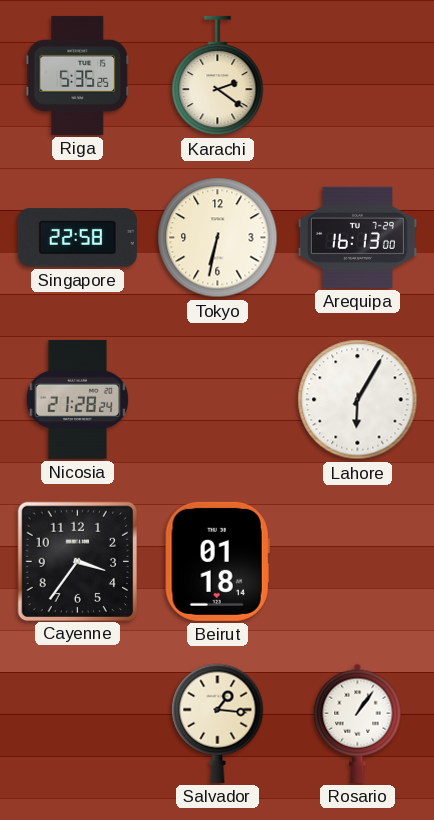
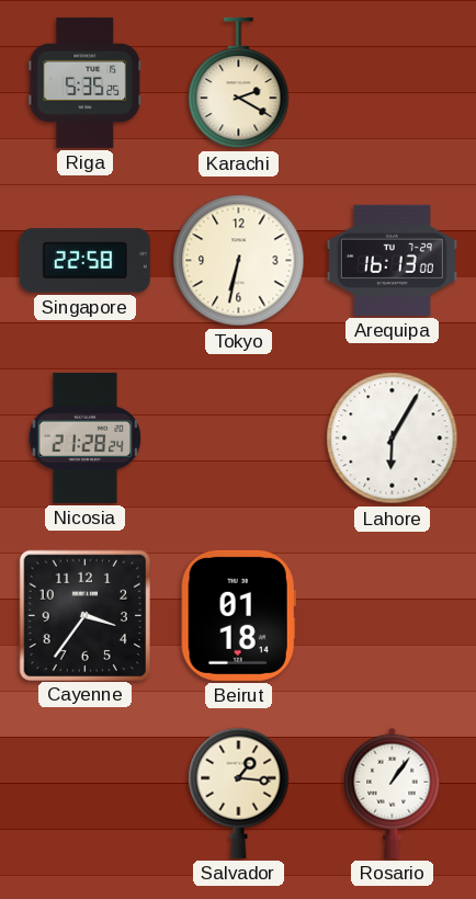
Karachi: 2:21 -> 2:20 (239, 83)
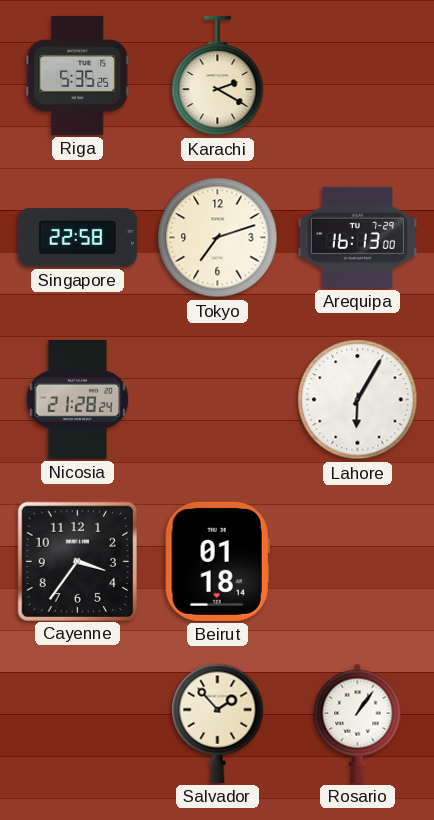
Tokyo: 6:32 -> 7:12 (218, 238)
Salvador: 1:16 -> 1:53 (218, 723)
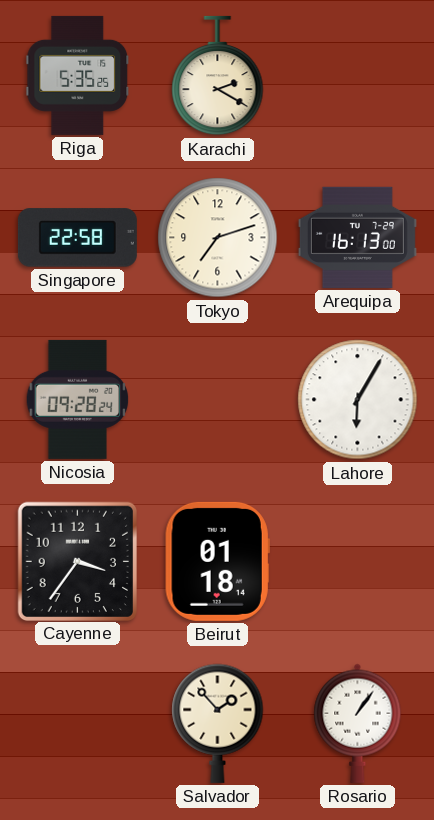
Nicosia: 21:28 -> 09:28 (78, 399)
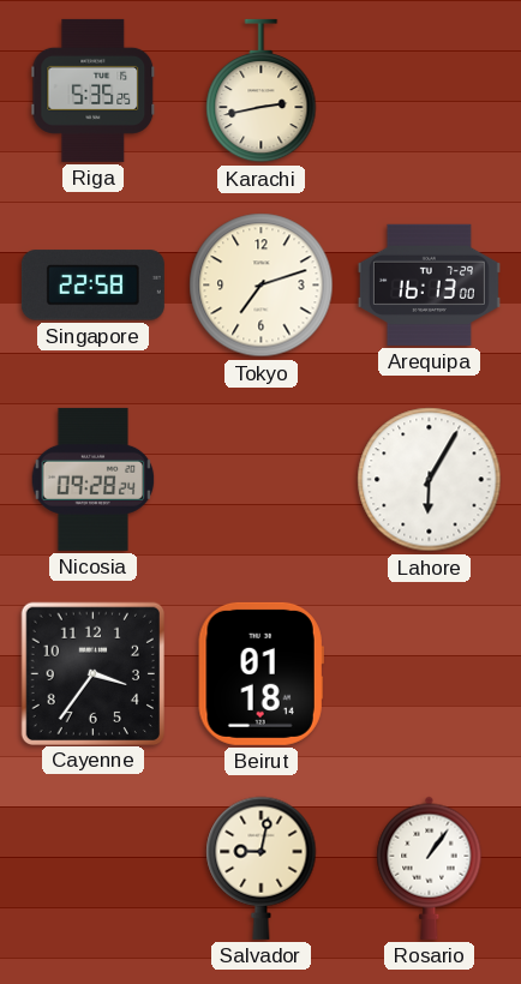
Karachi: 2:20 -> 2:43 (262, 91)
Salvador: 1:53 -> 9:02 (262, 868)
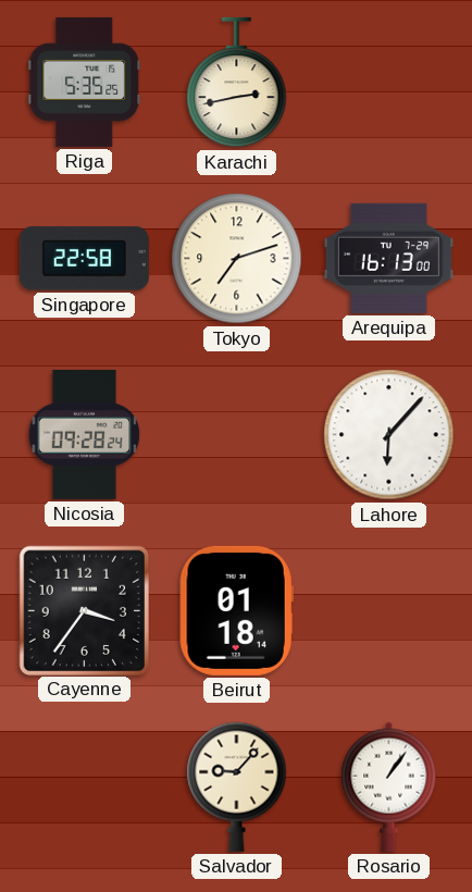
Lahore: 6:05 -> 6:07 (389, 435)
Salvador: 9:02 -> 9:07 (237, 786)
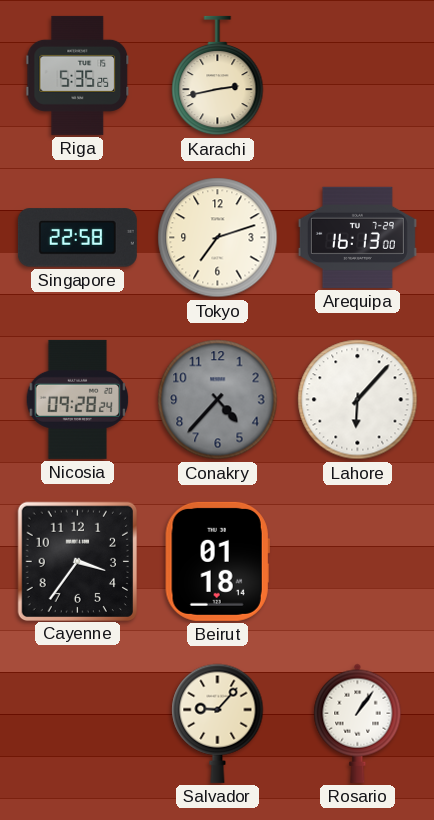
Conakry: none -> 4:37 (218, 400)
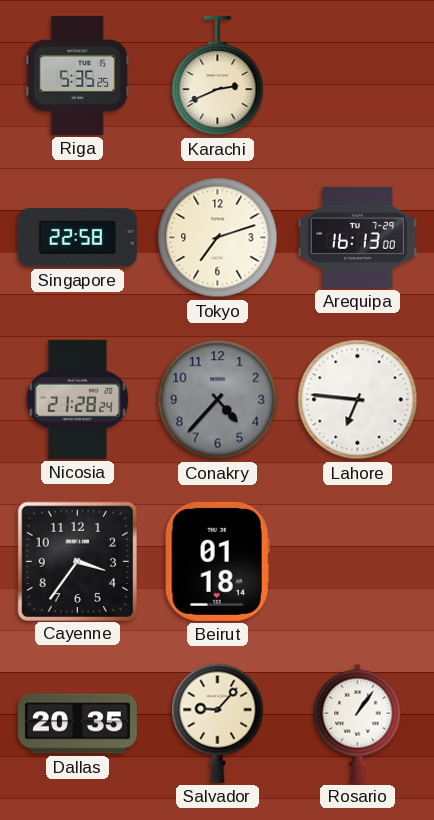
Karachi: 2:43 -> 2:41 (218, 76)
Nicosia: 09:28 -> 21:28 (78, 399)
Lahore: 6:07 -> 6:46 (358, 400)
Dallas: none -> 20:35 (77, 724)
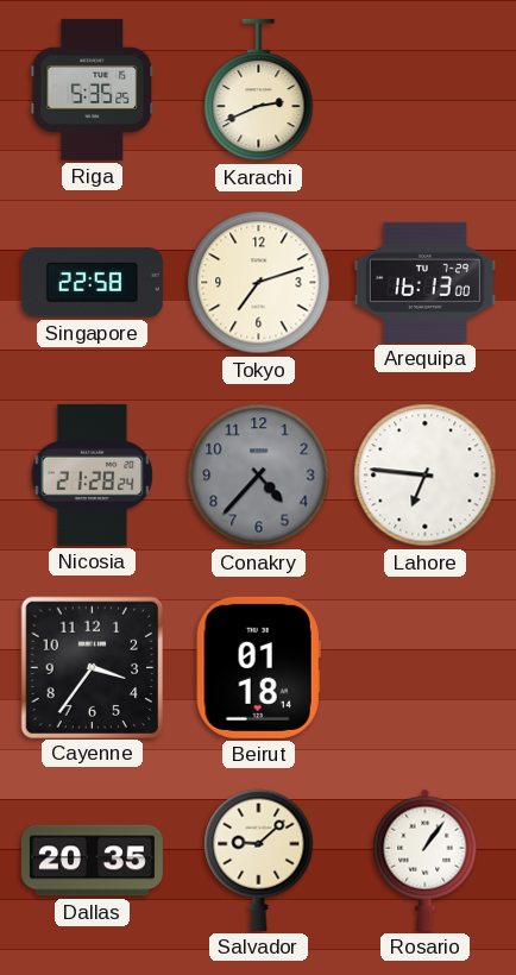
Salvador: 9:07 -> 9:08 (259, 860)
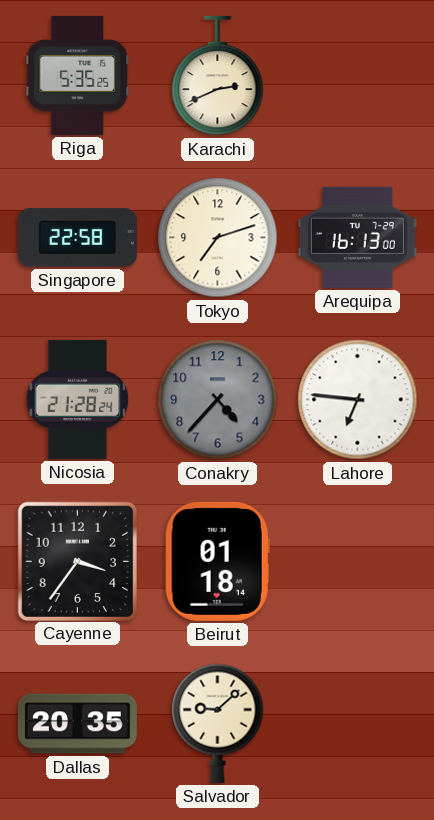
Rosario: 1:06 -> none (426, 860)
